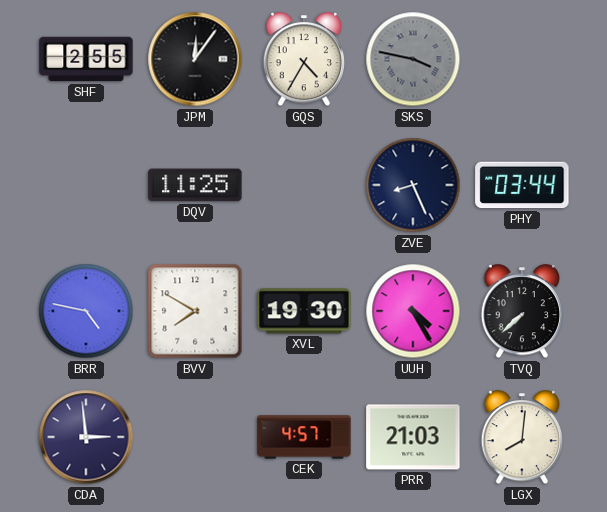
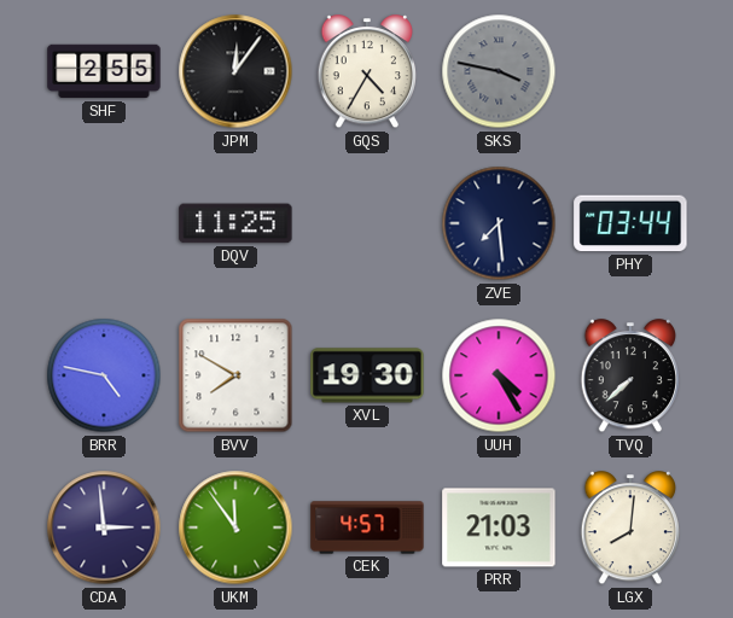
ZVE: 8:26 -> 7:29 (499, 223)
UKM: none -> 11:54 (235, 527)
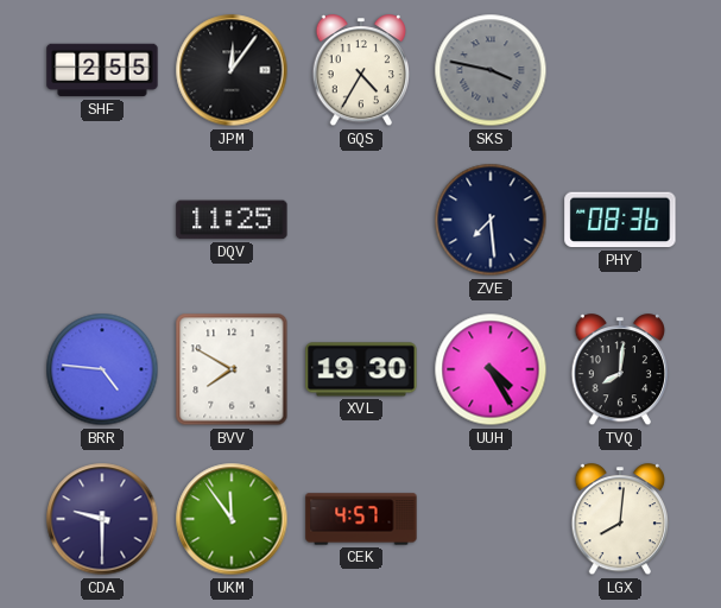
PHY: 03:44 -> 08:36 (620, 220)
BRR: 4:47 -> 4:46 (102, 369)
TVQ: 7:38 -> 8:01 (620, 370)
CDA: 2:59 -> 9:30 (102, 519)
PRR: 21:03 -> none (499, 527)
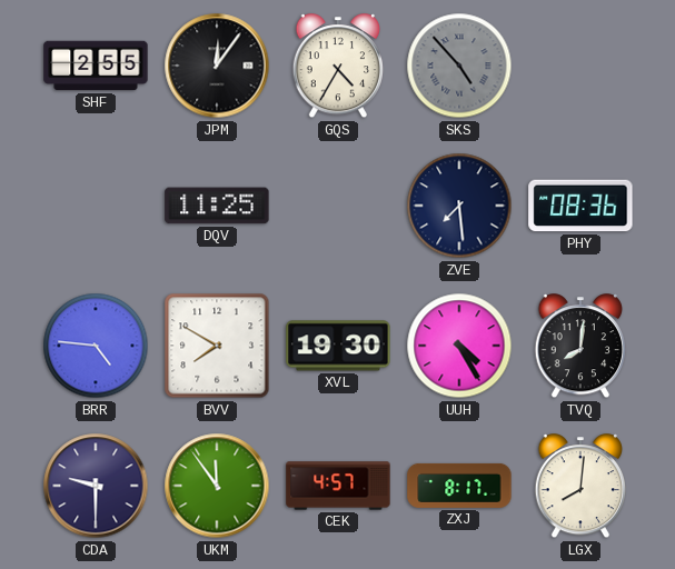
SKS: 3:47 -> 4:53 (459, 66)
ZXJ: none -> 8:17 (459, 486)
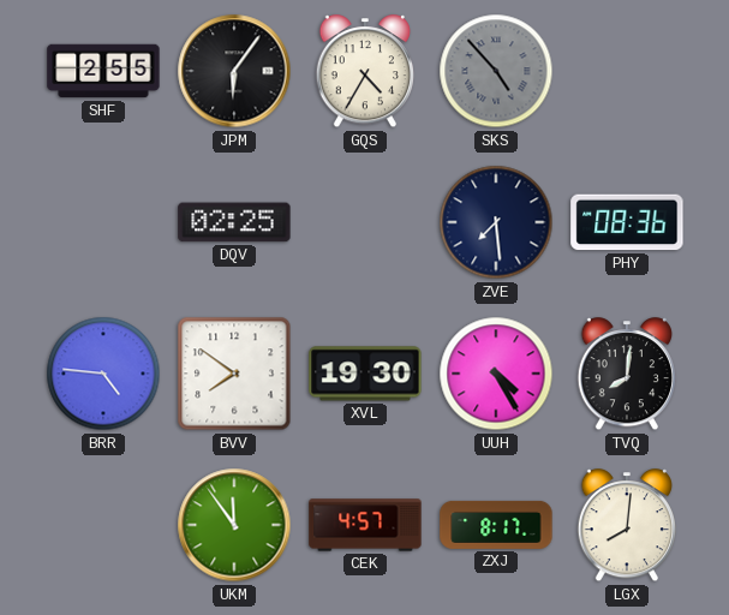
JPM: 12:06 -> 6:06 (234, 71)
DQV: 11:25 -> 02:25 (234, 222)
BVV: 7:50 -> 7:51 (234, 374)
CDA: 9:30 -> none (96, 486)
